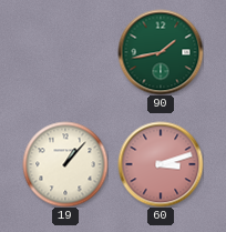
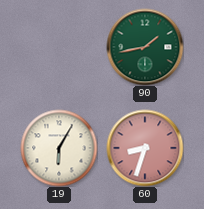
19: 1:07 -> 6:05 (59, 148)
60: 3:12 -> 8:33 (145, 148)
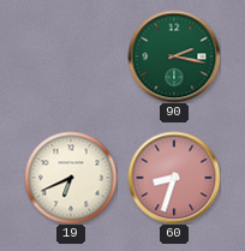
90: 1:43 -> 2:17 (174, 56)
19: 6:05 -> 6:41 (71, 178)
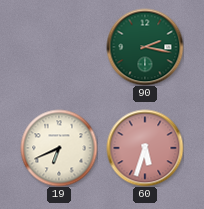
60: 8:33 -> 5:33 (145, 148)
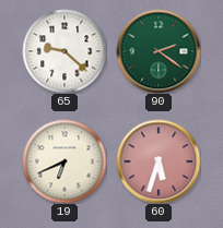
65: none -> 9:22 (64, 51)
90: 2:17 -> 2:21 (159, 51)
